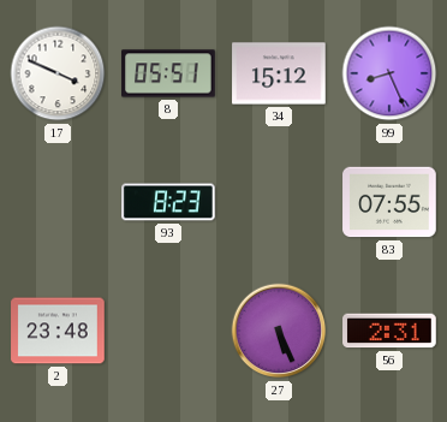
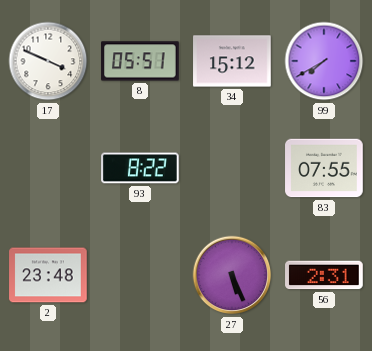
99: 8:26 -> 7:40 (324, 61)
93: 8:23 -> 8:22 (140, 168)
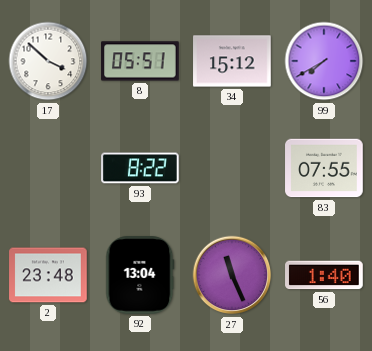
17: 3:49 -> 3:52 (48, 61)
92: none -> 13:04 (140, 275)
27: 5:26 -> 11:26 (232, 275)
56: 2:31 -> 1:40 (324, 275)
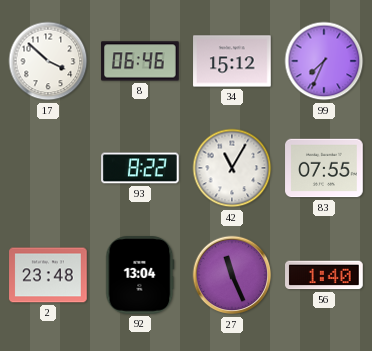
8: 05:51 -> 06:46 (140, 61)
99: 7:40 -> 7:34 (324, 61)
42: none -> 11:05 (232, 168)
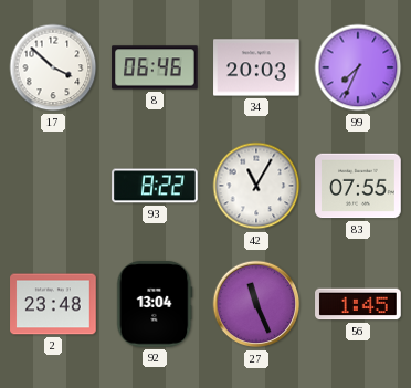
34: 15:12 -> 20:03 (256, 67)
56: 1:40 -> 1:45 (358, 304)
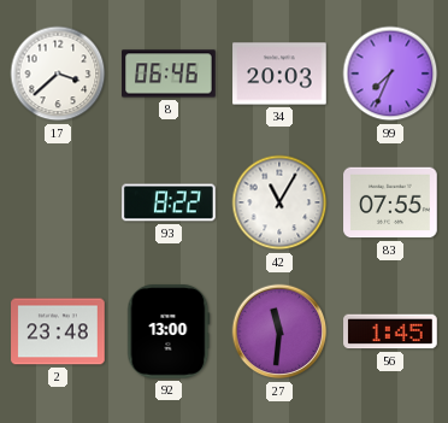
17: 3:52 -> 3:38 (58, 74)
92: 13:04 -> 13:00 (169, 331)
27: 11:26 -> 11:31 (279, 331)
